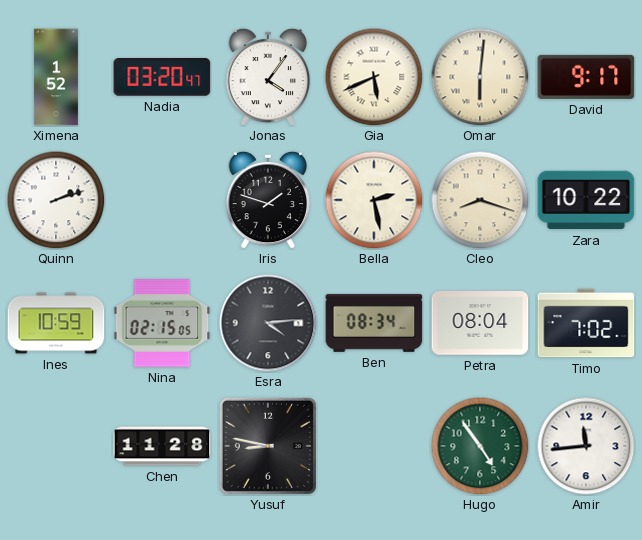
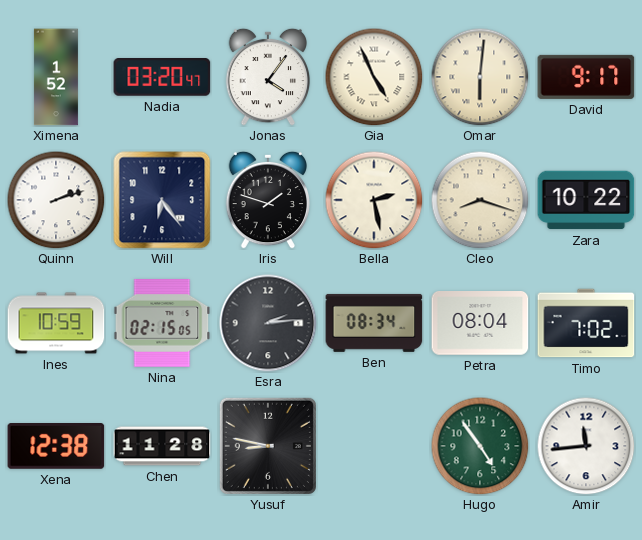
Gia: 5:41 -> 4:56 (374, 77)
Will: none -> 6:24 (162, 200)
Esra: 4:14 -> 2:14 (268, 323)
Xena: none -> 12:38 (56, 447)
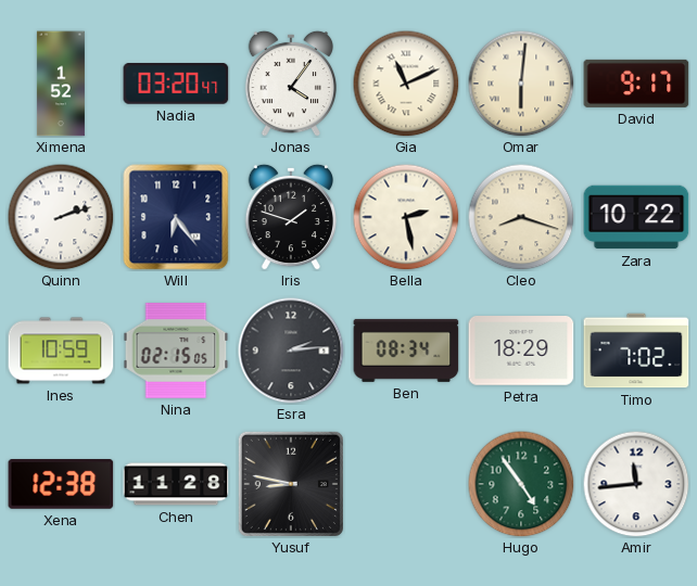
Gia: 4:56 -> 11:11 (406, 84)
Petra: 08:04 -> 18:29 (521, 352)
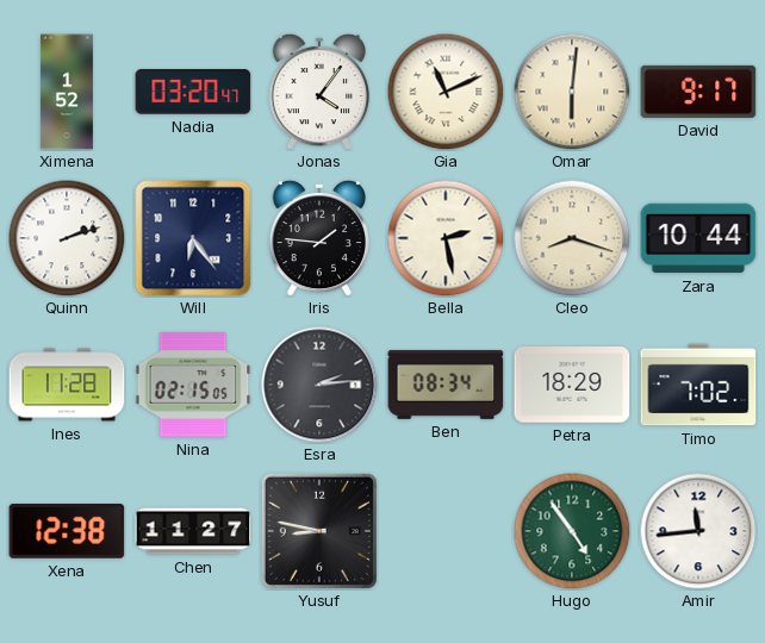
Iris: 1:48 -> 1:46 (319, 238)
Zara: 10:22 -> 10:44 (698, 238)
Ines: 10:59 -> 11:28 (67, 385)
Chen: 11:28 -> 11:27 (193, 531)
